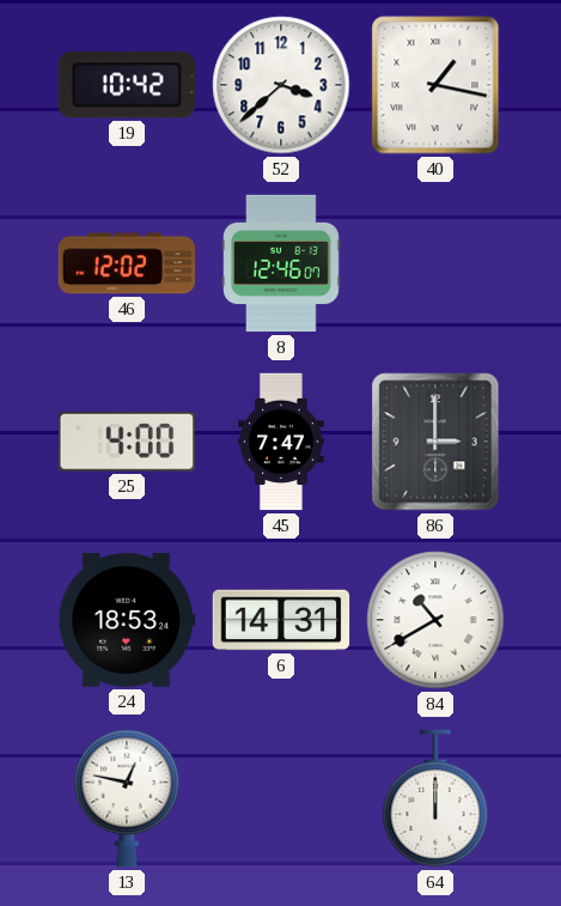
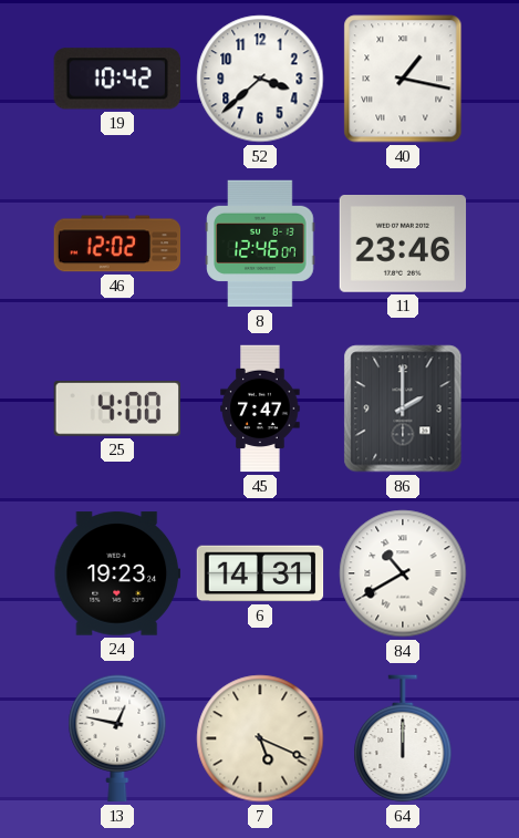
11: none -> 23:46 (403, 245)
86: 3:00 -> 2:00 (403, 408)
24: 18:53 -> 19:23 (117, 573)
7: none -> 5:19 (260, 738)
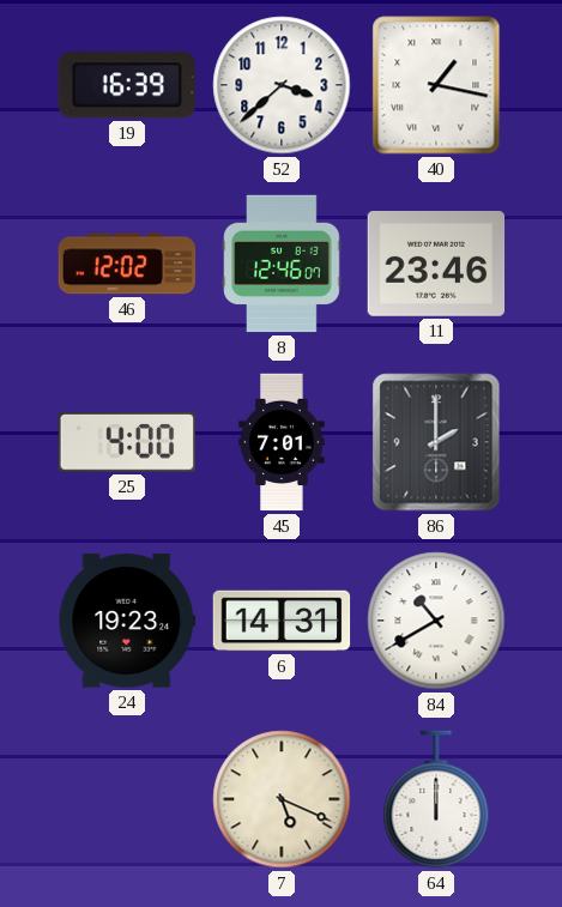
19: 10:42 -> 16:39 (127, 85)
45: 7:47 -> 7:01 (282, 442)
13: 12:47 -> none (117, 738)
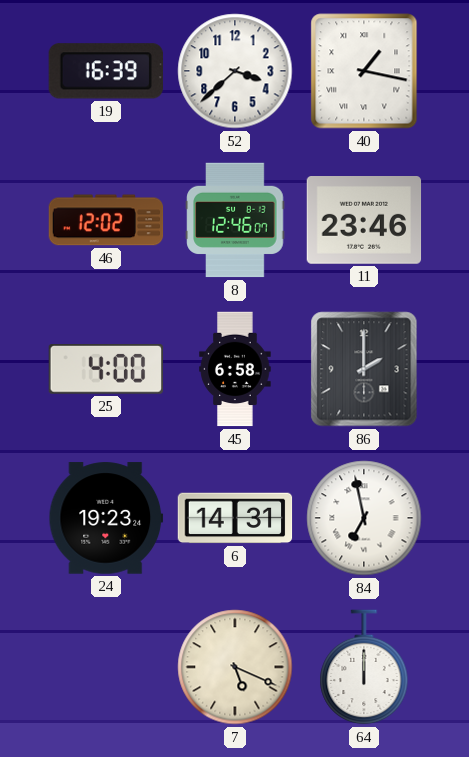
45: 7:01 -> 6:58 (235, 369)
84: 10:40 -> 6:58 (364, 518)
